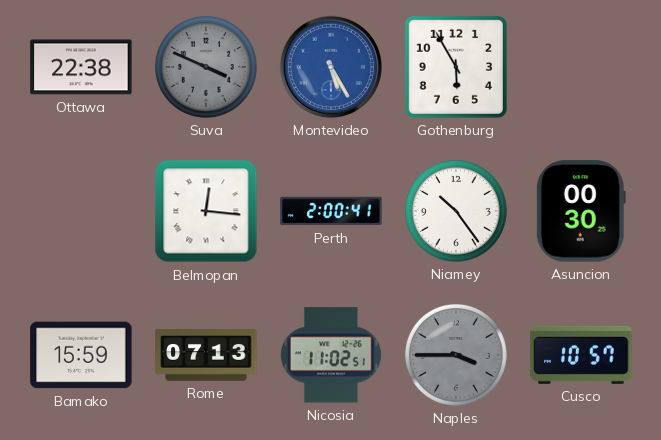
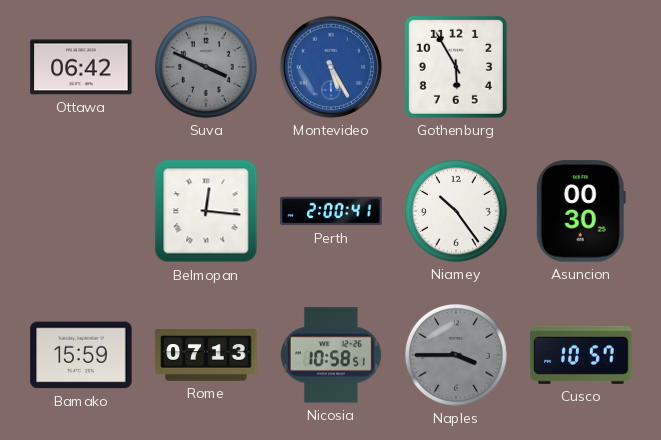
Ottawa: 22:38 -> 06:42 (81, 67)
Nicosia: 11:02 -> 10:58 (331, 355)
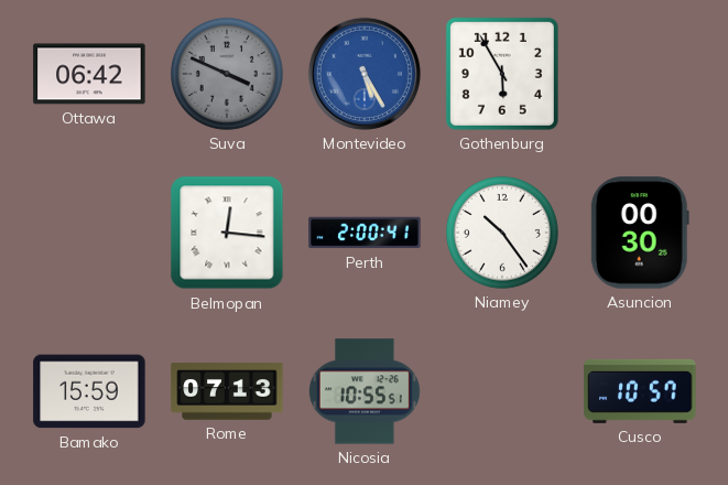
Nicosia: 10:58 -> 10:55 (365, 391)
Naples: 3:45 -> none (456, 355)
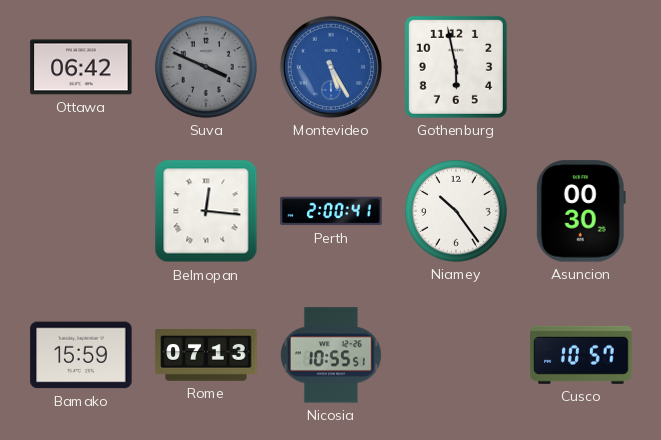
Gothenburg: 5:55 -> 5:58 (456, 67)
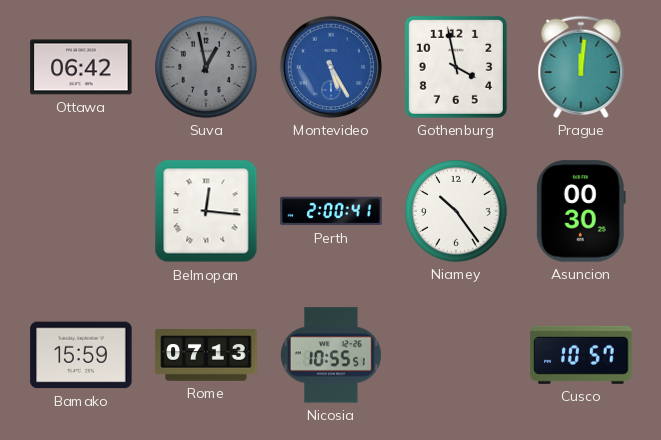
Suva: 3:49 -> 12:58 (206, 67)
Gothenburg: 5:58 -> 3:58 (456, 67)
Prague: none -> 12:01 (581, 67)
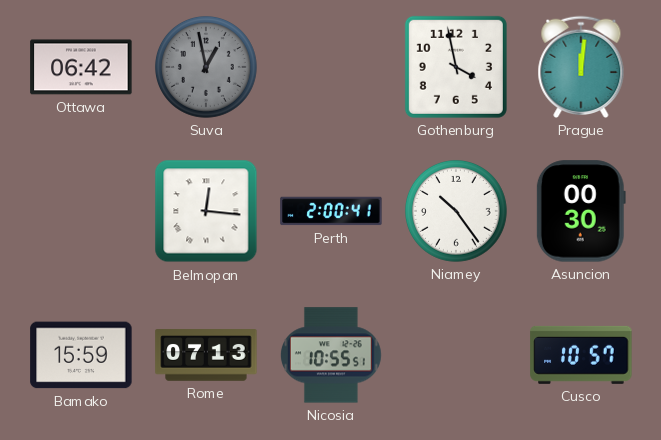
Montevideo: 5:25 -> none (331, 67)
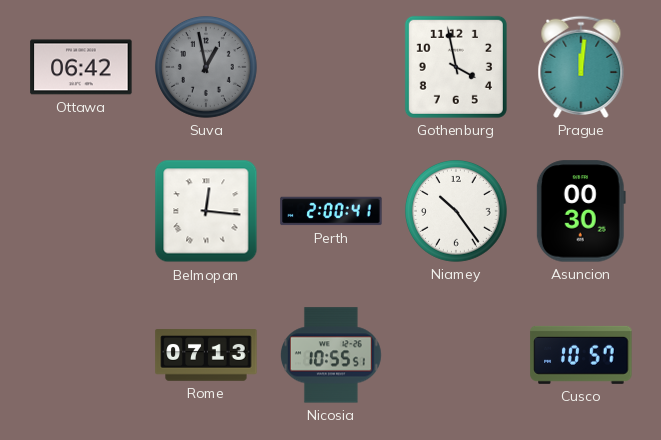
Bamako: 15:59 -> none (81, 355)
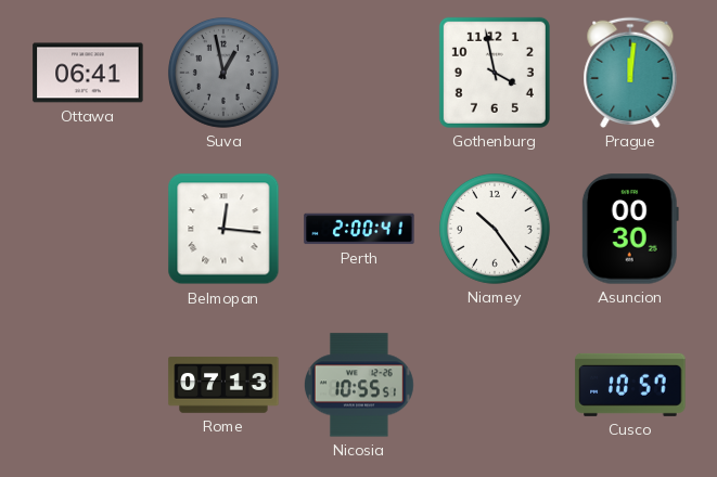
Ottawa: 06:42 -> 06:41 (88, 73)
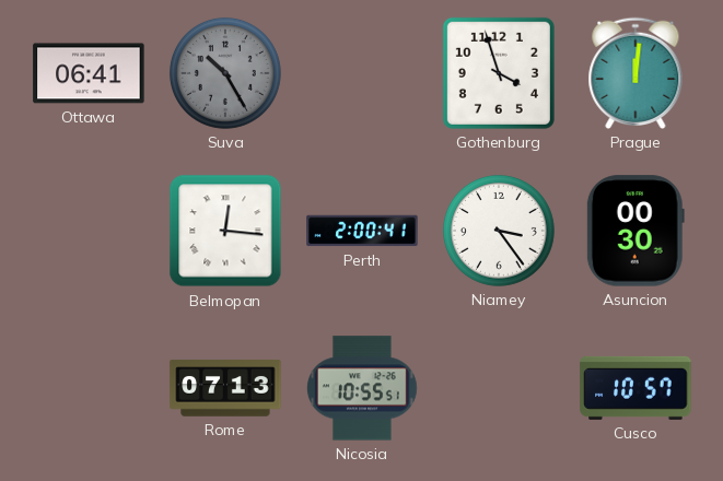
Suva: 12:58 -> 10:25 (225, 73)
Gothenburg: 3:58 -> 3:57 (499, 73)
Niamey: 10:24 -> 3:24 (499, 231)
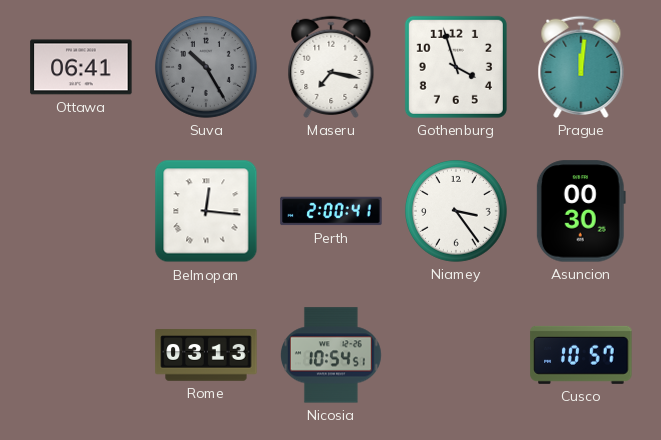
Maseru: none -> 7:17 (331, 67)
Rome: 07:13 -> 03:13 (206, 355)
Nicosia: 10:55 -> 10:54 (331, 355)
